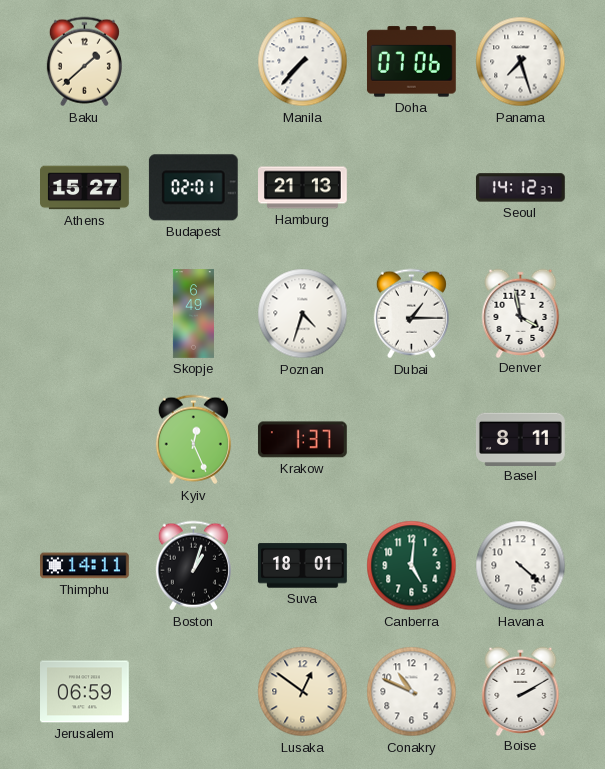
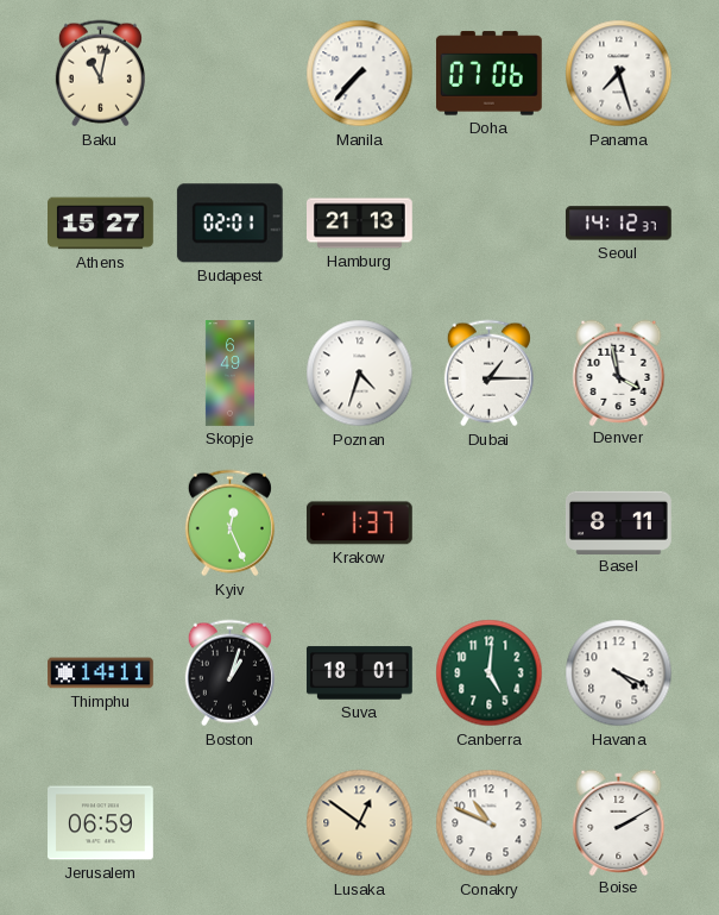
Baku: 1:38 -> 11:02 (100, 74)
Havana: 4:22 -> 4:19 (619, 673)
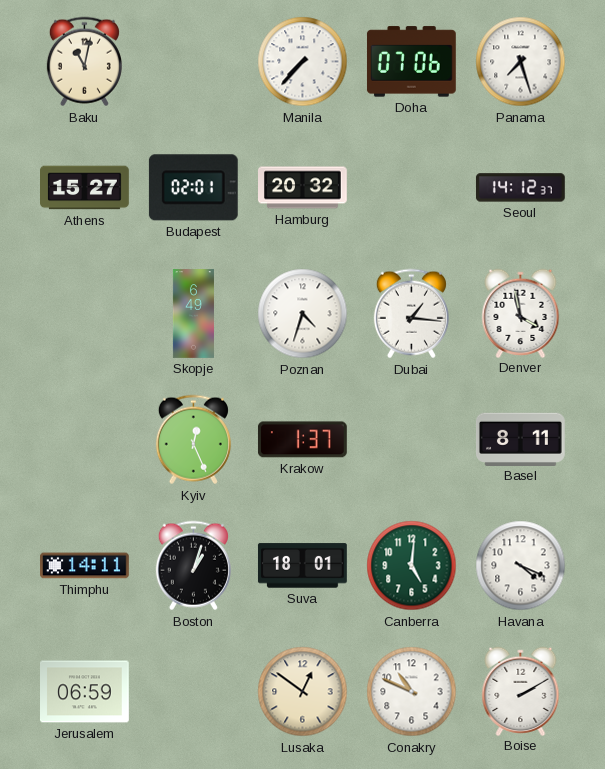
Hamburg: 21:13 -> 20:32 (303, 188)
Dubai: 1:15 -> 1:16 (411, 314)
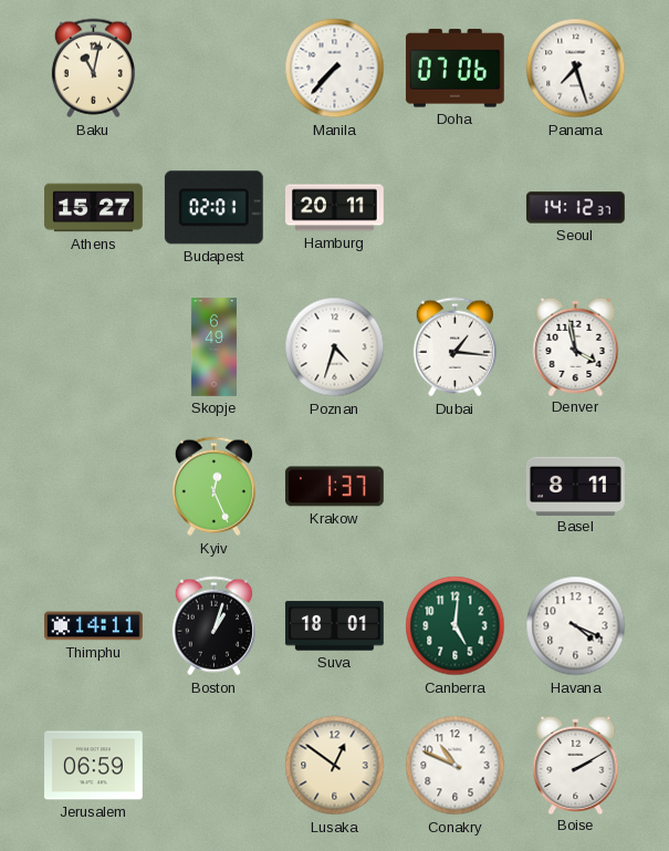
Hamburg: 20:32 -> 20:11 (335, 208)
